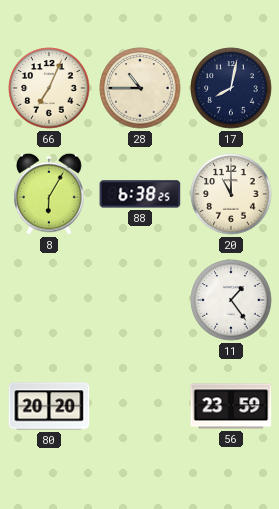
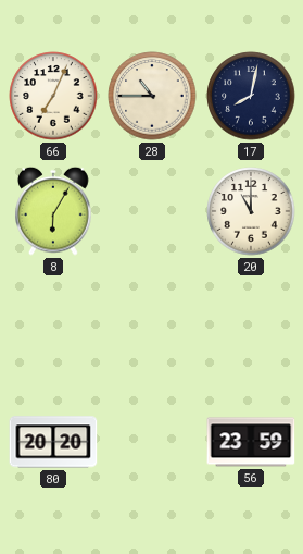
88: 6:38 -> none (140, 194)
11: 1:24 -> none (231, 300)
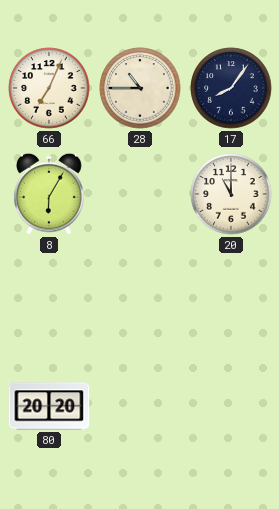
17: 8:02 -> 8:06 (231, 88)
56: 23:59 -> none (251, 442)
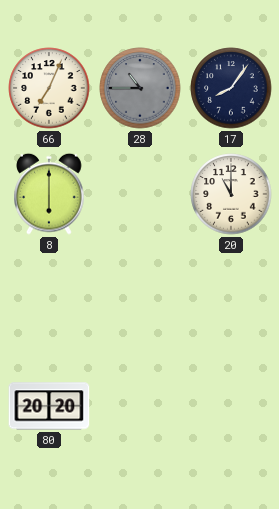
28 dial: cream -> grey (140, 88)
8: 6:05 -> 6:00 (49, 194)
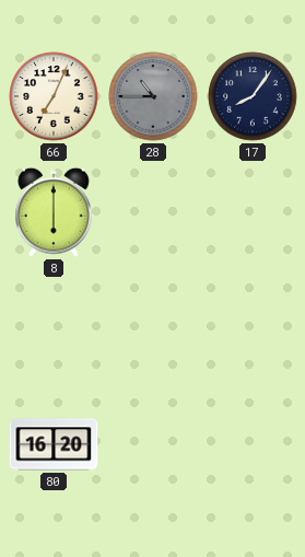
20: 11:00 -> none (231, 194)
80: 20:20 -> 16:20 (54, 444)
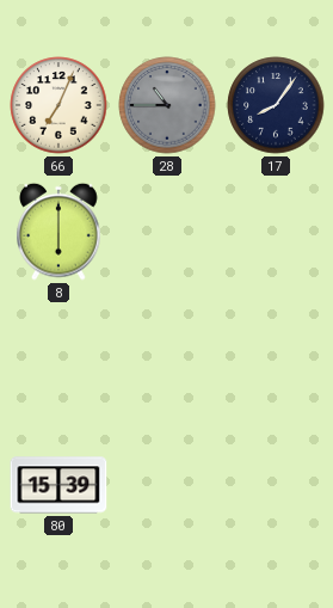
80: 16:20 -> 15:39 (58, 485)
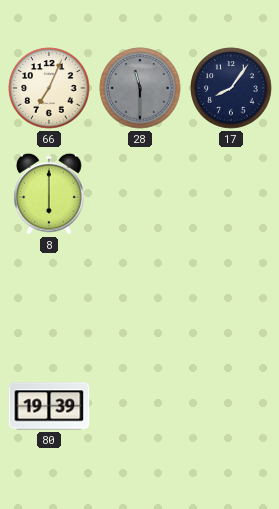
28: 10:45 -> 11:30 (140, 88)
80: 15:39 -> 19:39 (49, 406)
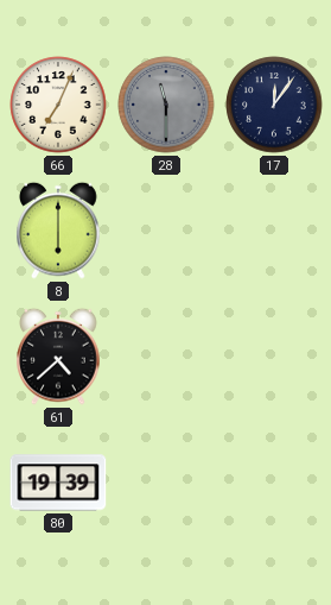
17: 8:06 -> 12:06 (274, 105)
61: none -> 4:38 (58, 357)
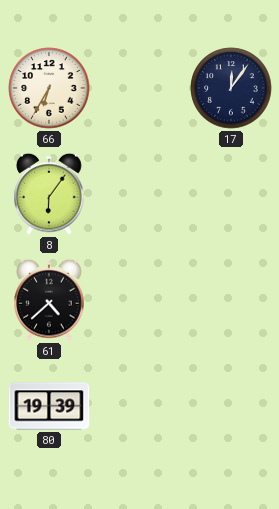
66: 7:04 -> 6:35 (49, 88)
28: 11:30 -> none (166, 105)
8: 6:00 -> 6:06 (49, 194)
